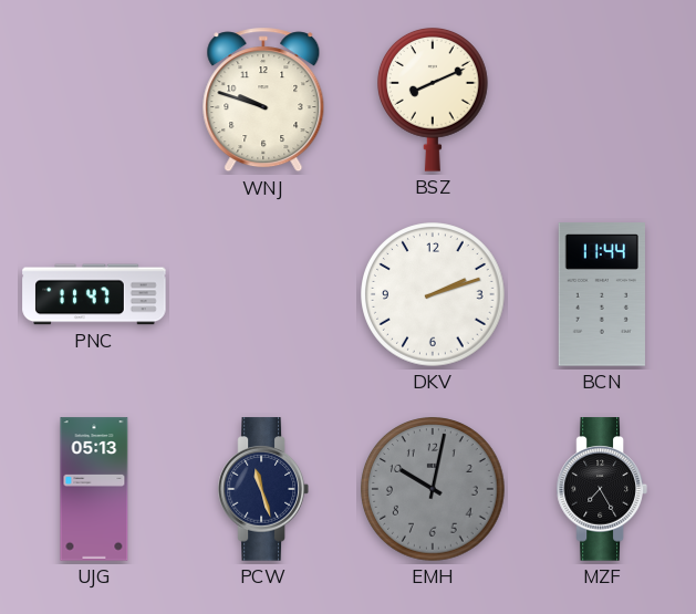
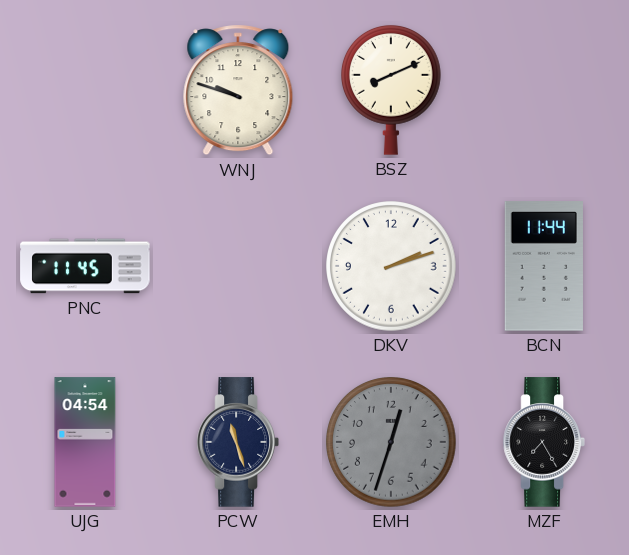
PNC: 11:47 -> 11:45 (85, 266)
UJG: 05:13 -> 04:54 (85, 442)
EMH: 10:02 -> 12:33 (391, 442)
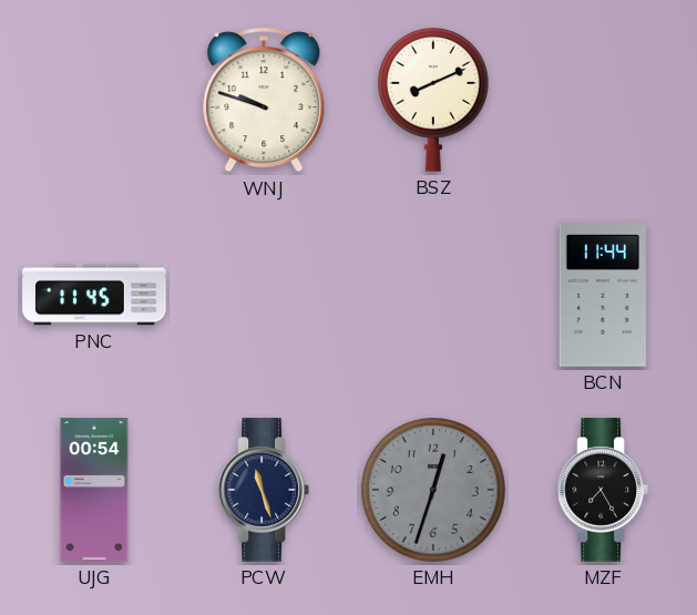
DKV: 2:12 -> none (391, 266)
UJG: 04:54 -> 00:54 (94, 490)
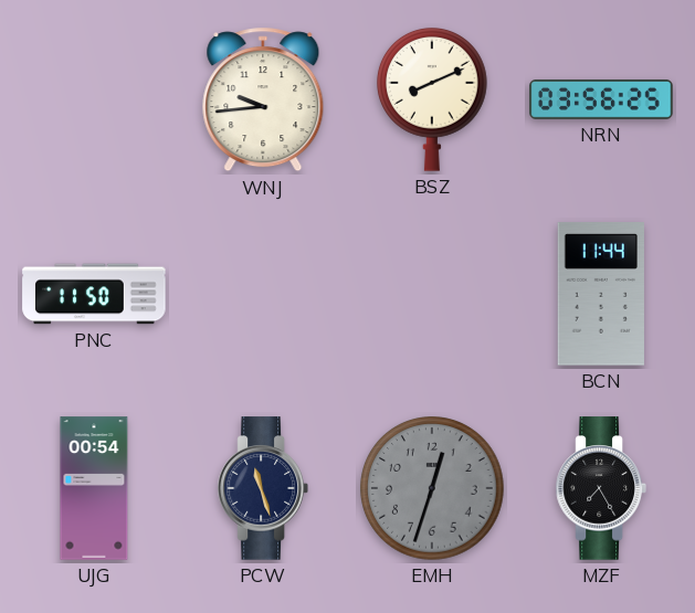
WNJ: 9:48 -> 9:44 (263, 99)
NRN: none -> 03:56 (601, 99)
PNC: 11:45 -> 11:50 (94, 294)
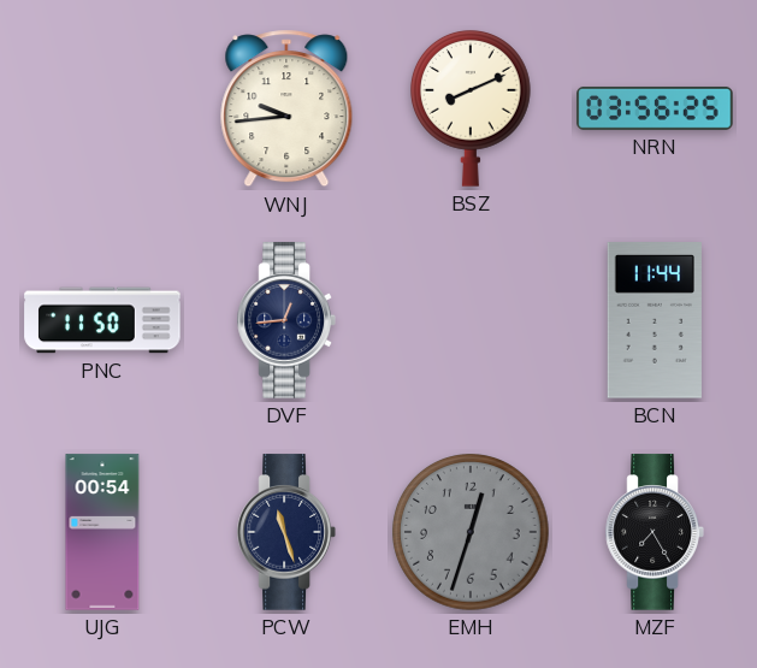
DVF: none -> 12:44 (286, 320)
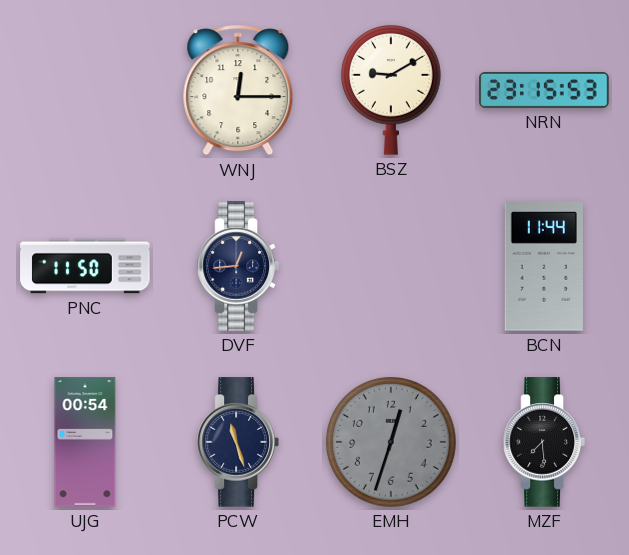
WNJ: 9:44 -> 12:15 (238, 90)
BSZ: 8:11 -> 9:10 (392, 90)
NRN: 03:56 -> 23:15 (544, 90)
MZF: 7:25 -> 7:29 (544, 442)
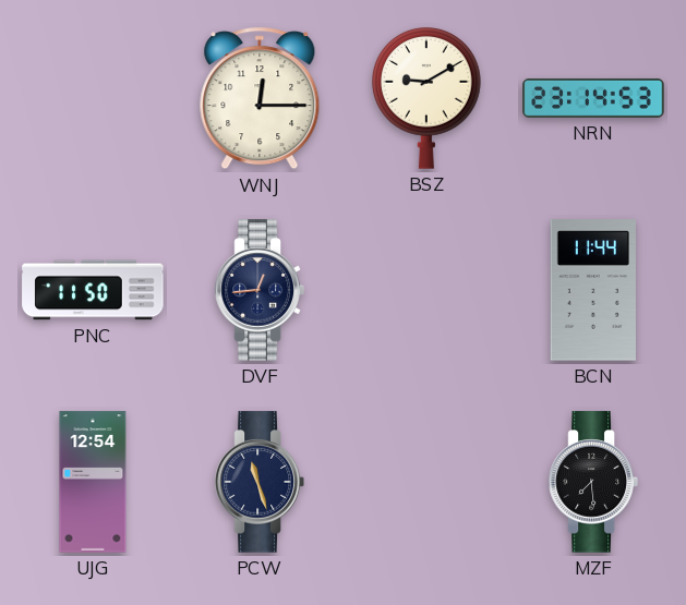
NRN: 23:15 -> 23:14 (593, 98)
UJG: 00:54 -> 12:54 (93, 482)
EMH: 12:33 -> none (391, 442)
